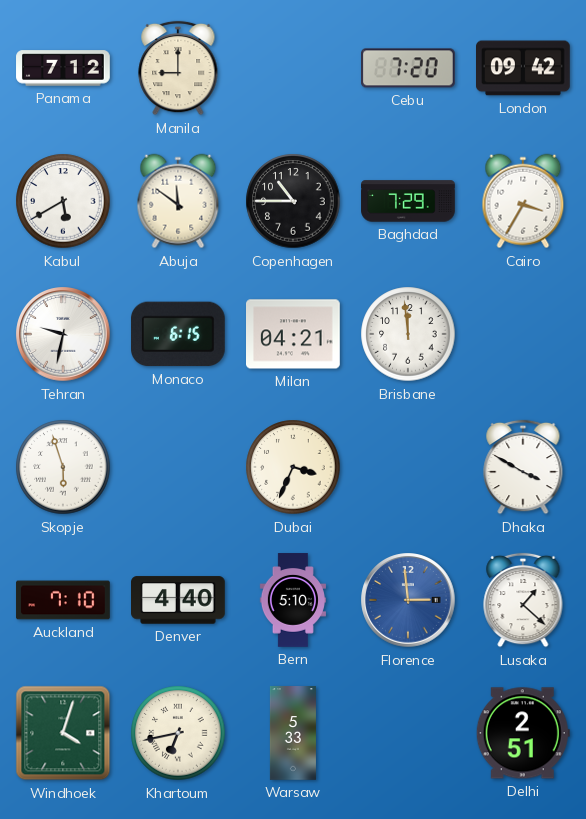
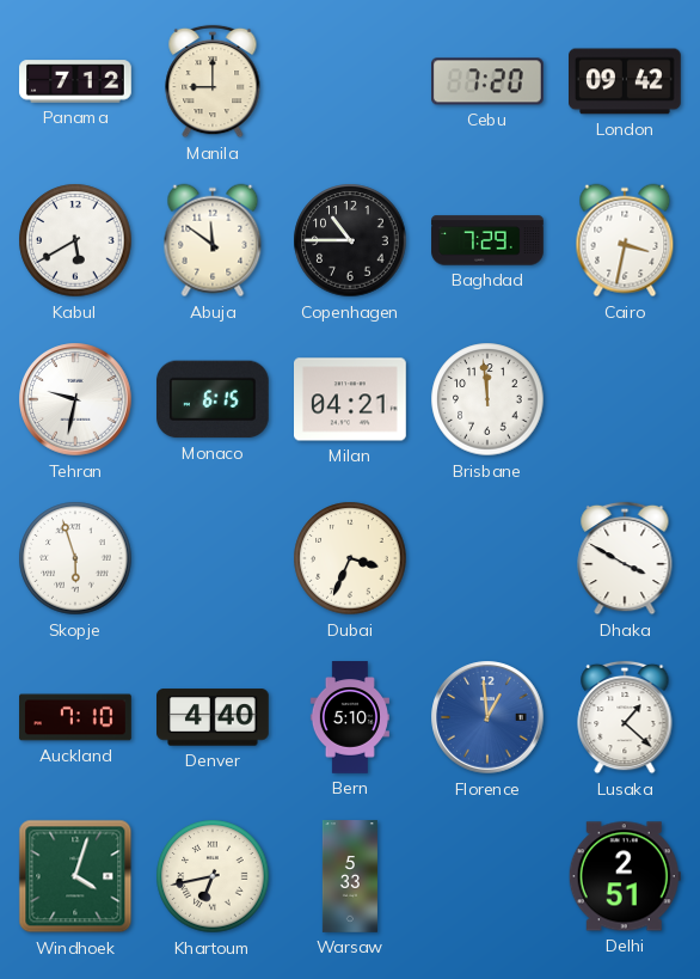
Cairo: 3:35 -> 3:32 (625, 240)
Florence: 2:59 -> 12:59 (487, 717)
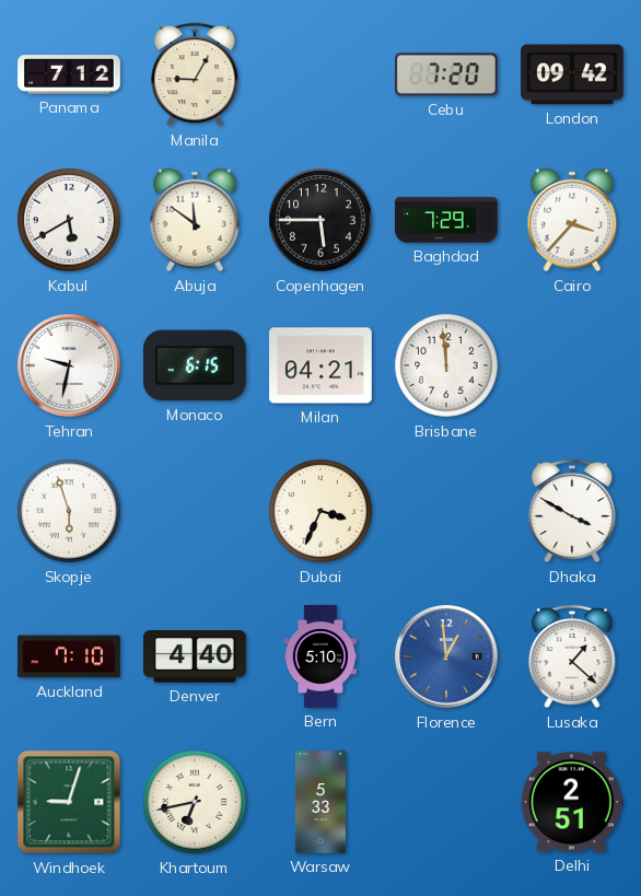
Manila: 9:00 -> 9:05 (195, 74)
Copenhagen: 10:45 -> 5:45 (320, 220)
Cairo: 3:32 -> 3:37 (572, 220)
Windhoek: 4:03 -> 9:03 (69, 802)
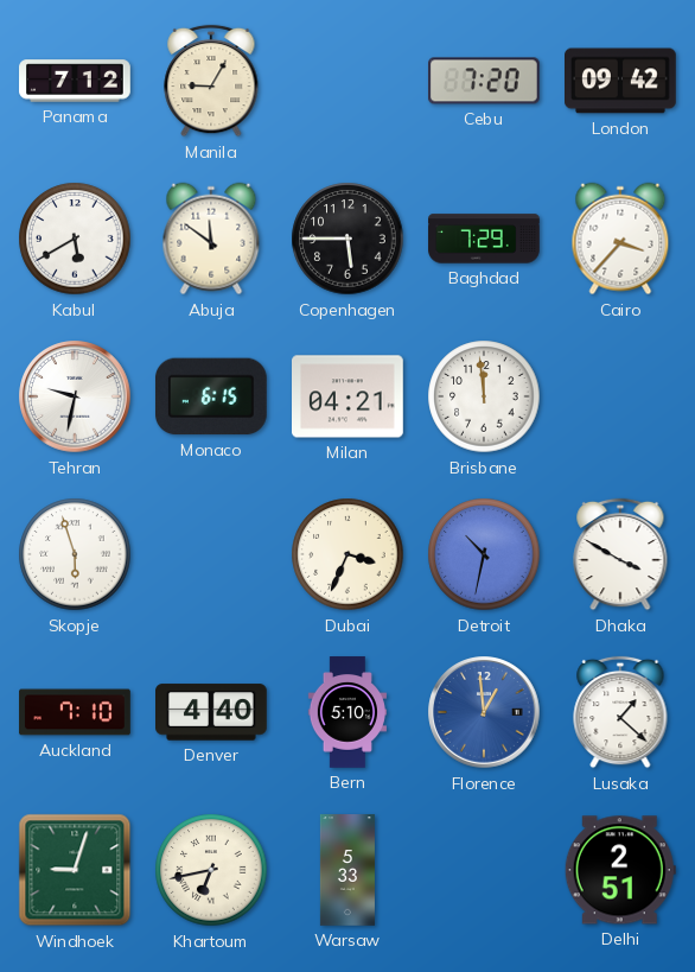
Detroit: none -> 10:32 (484, 554)
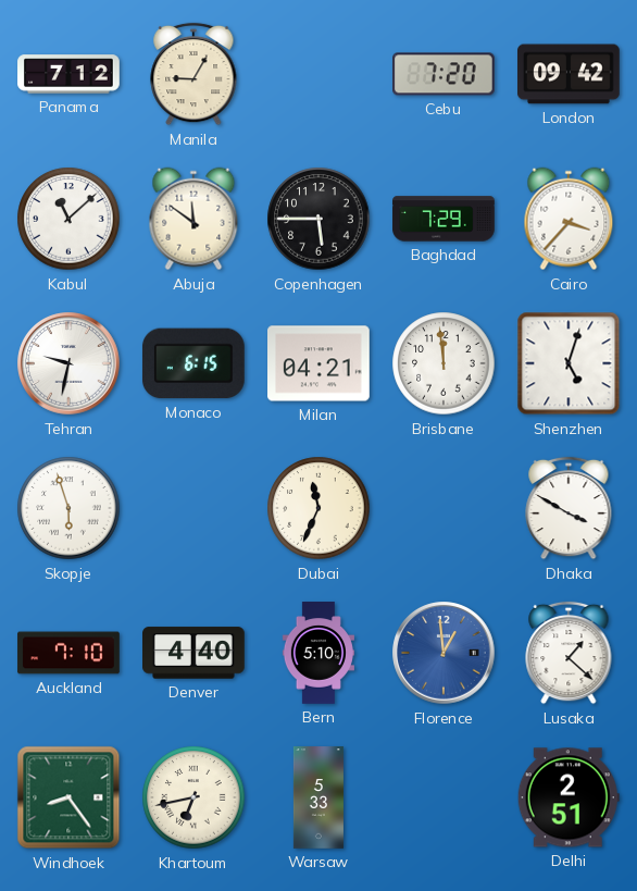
Kabul: 5:40 -> 11:08 (68, 219)
Shenzhen: none -> 5:03 (569, 363)
Dubai: 3:34 -> 11:34 (318, 508)
Detroit: 10:32 -> none (484, 554)
Windhoek: 9:03 -> 8:24 (68, 797)
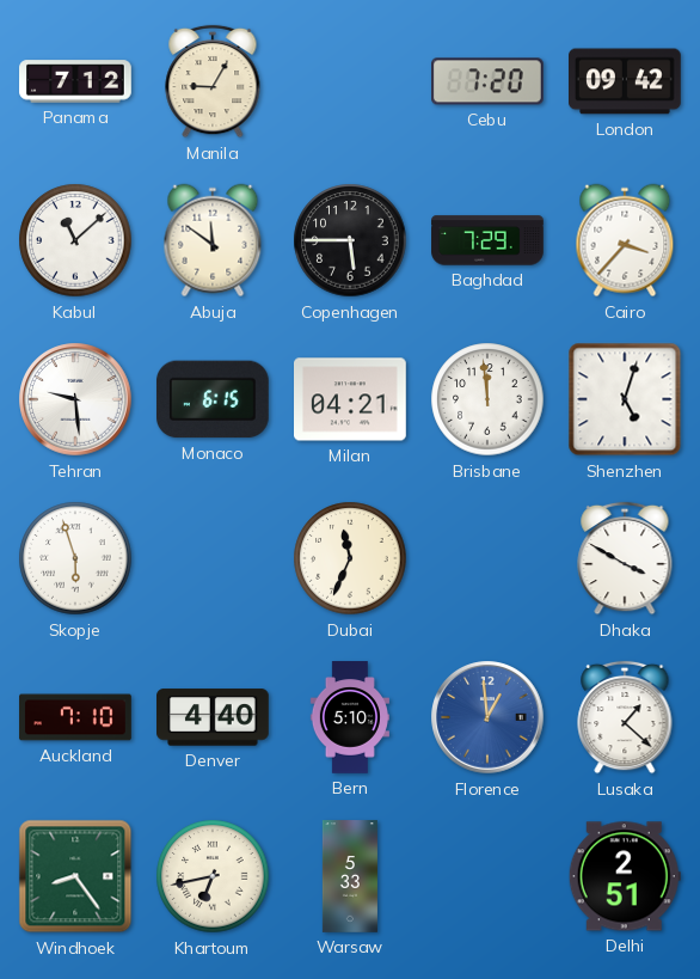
Tehran: 9:32 -> 9:29 (75, 399)
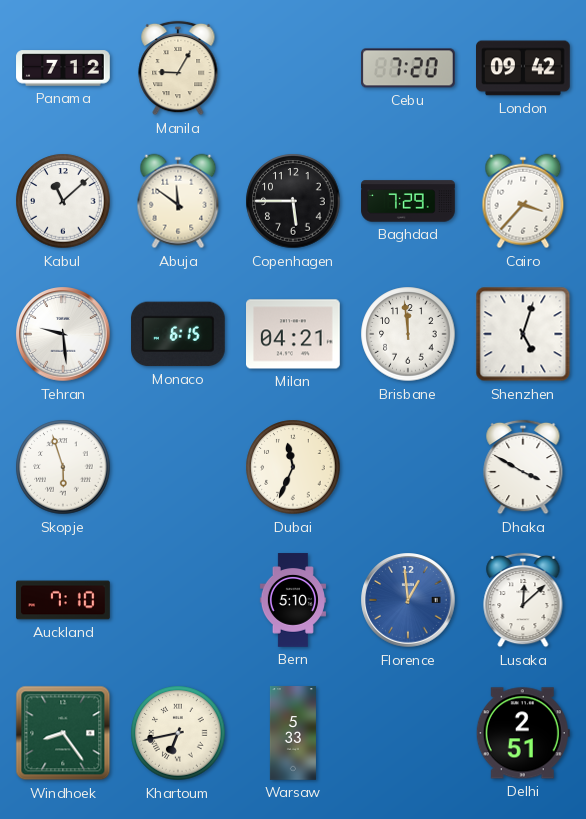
Denver: 4:40 -> none (214, 717)
Lusaka: 1:22 -> 12:08 (523, 600)
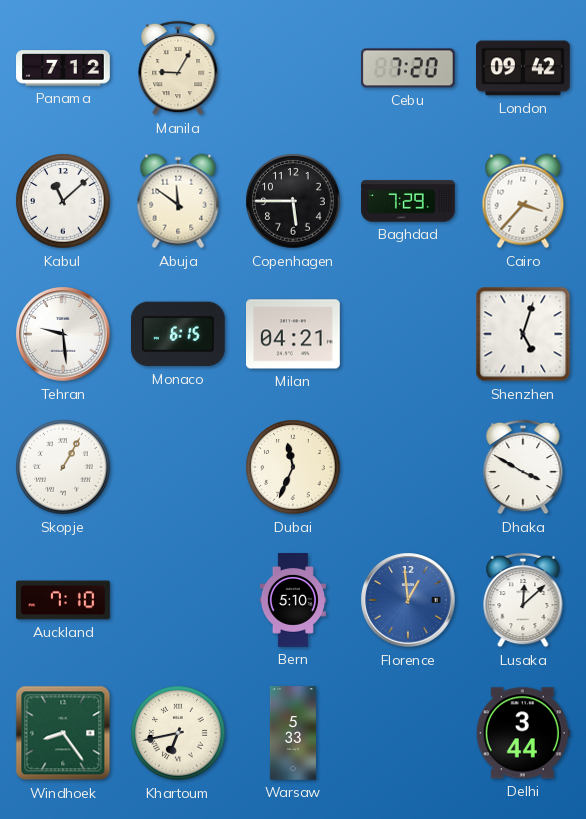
Brisbane: 11:59 -> none (408, 334)
Skopje: 5:57 -> 1:05 (63, 467)
Delhi: 2:51 -> 3:44 (523, 733)
